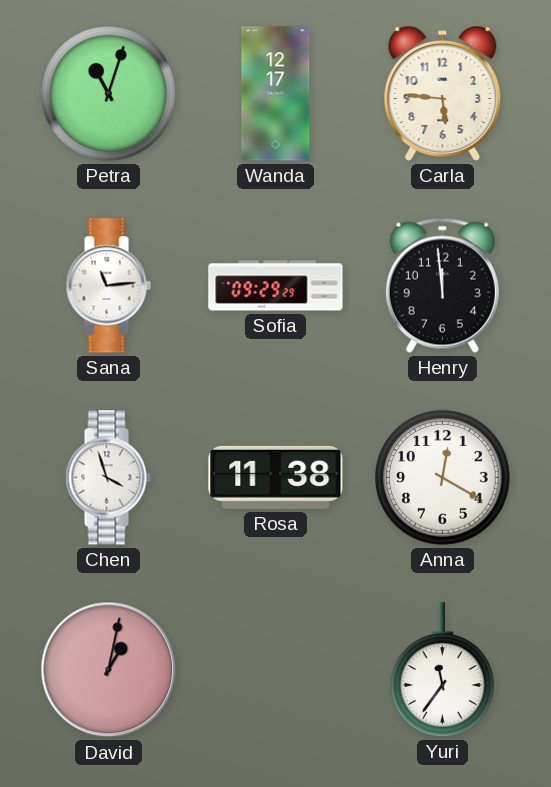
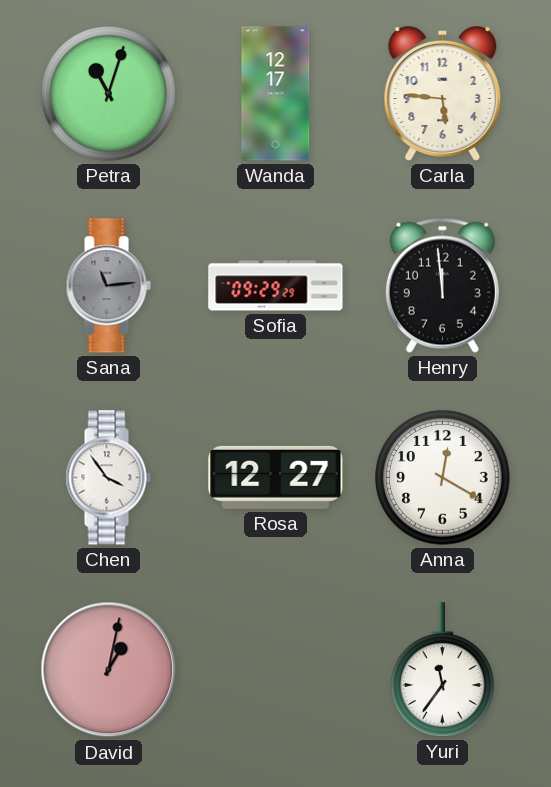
Sana dial: white -> grey (108, 286)
Chen: 3:57 -> 3:54 (108, 478)
Rosa: 11:38 -> 12:27 (276, 477)
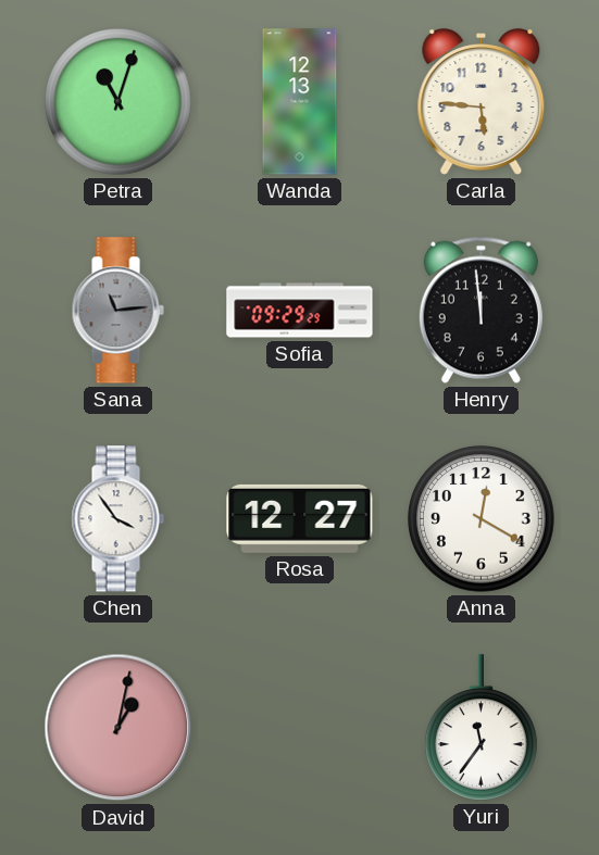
Wanda: 12:17 -> 12:13 (300, 102)
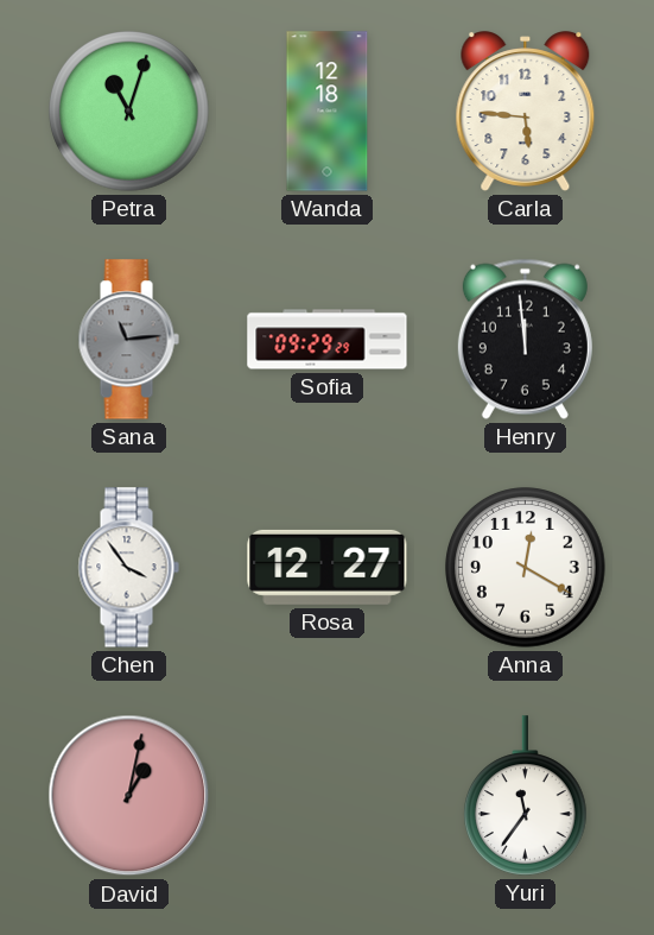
Wanda: 12:13 -> 12:18 (328, 112)
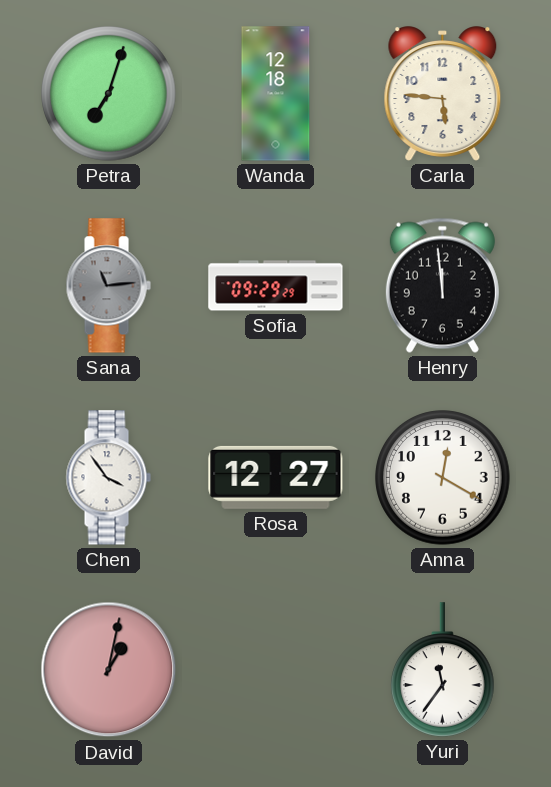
Petra: 11:03 -> 7:03 (109, 94)
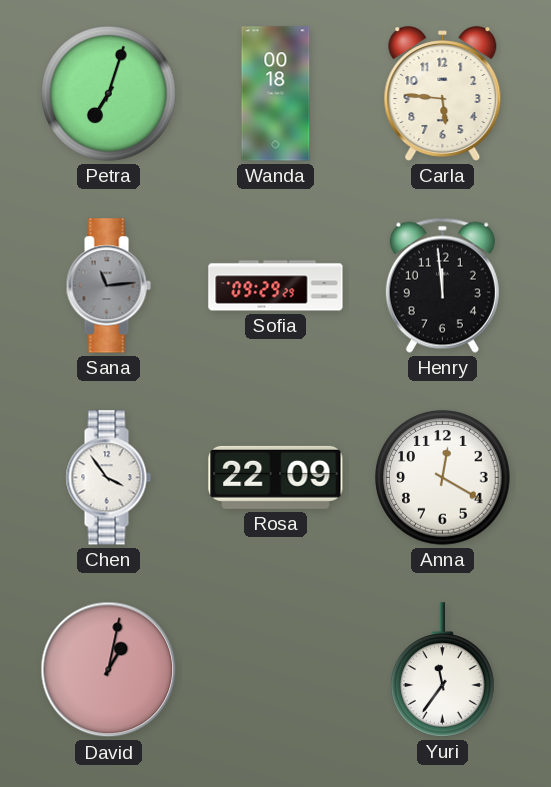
Wanda: 12:18 -> 00:18 (276, 94)
Rosa: 12:27 -> 22:09 (276, 477)
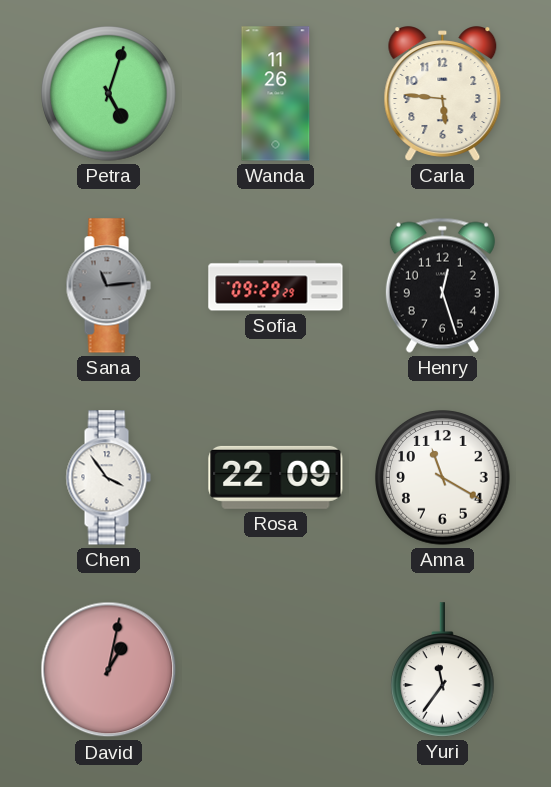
Petra: 7:03 -> 5:03 (109, 94)
Wanda: 00:18 -> 11:26 (276, 94)
Henry: 11:59 -> 12:27 (442, 285)
Anna: 12:20 -> 11:20 (443, 478)
